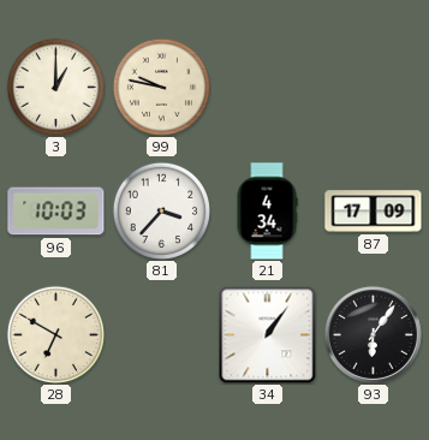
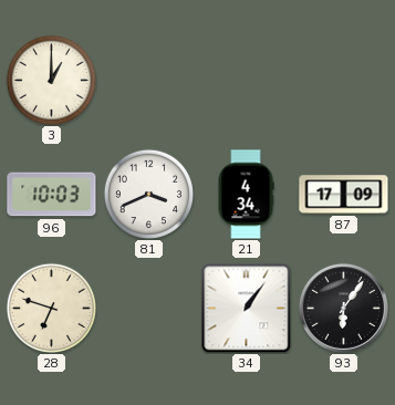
99: 9:47 -> none (161, 87)
81: 3:37 -> 3:41 (148, 194)
28: 6:50 -> 6:48 (51, 308)
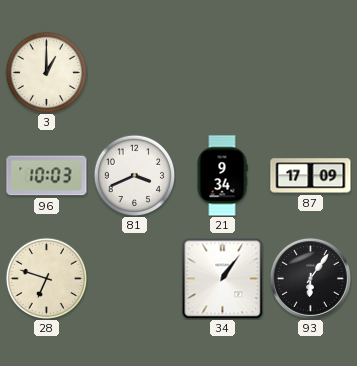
21: 4:34 -> 9:34 (222, 176)
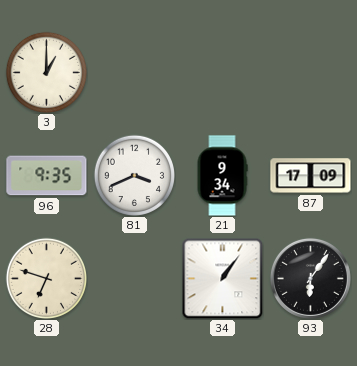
96: 10:03 -> 9:35 (47, 176)
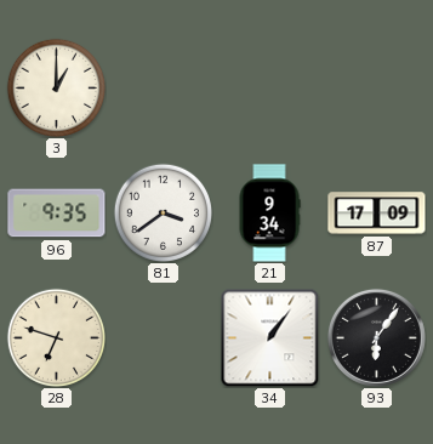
81: 3:41 -> 3:39 (163, 212)
